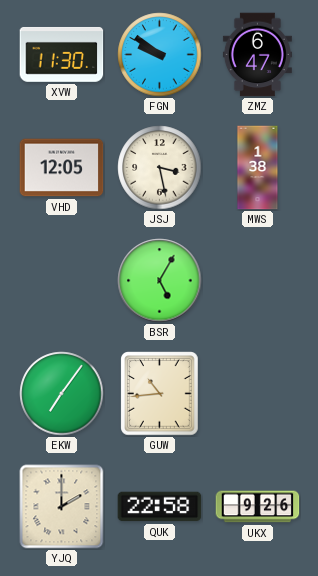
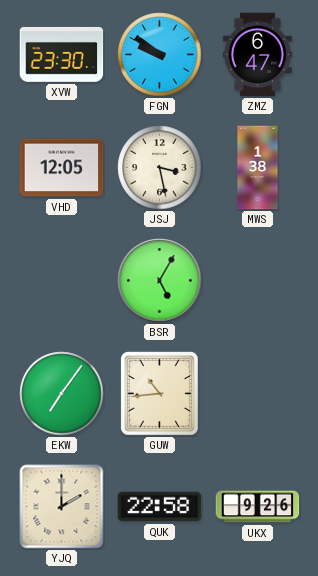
XVW: 11:30 -> 23:30 (62, 54)
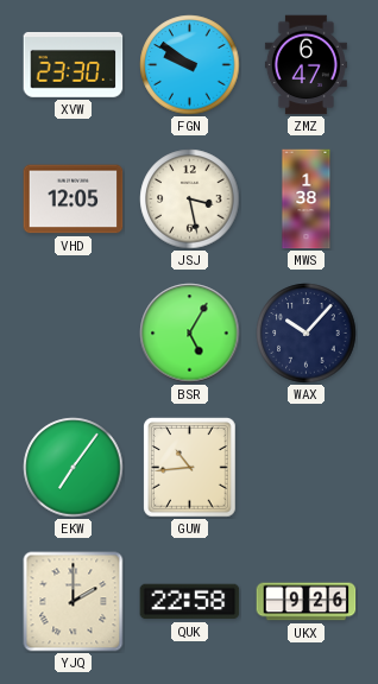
WAX: none -> 10:07 (307, 334)
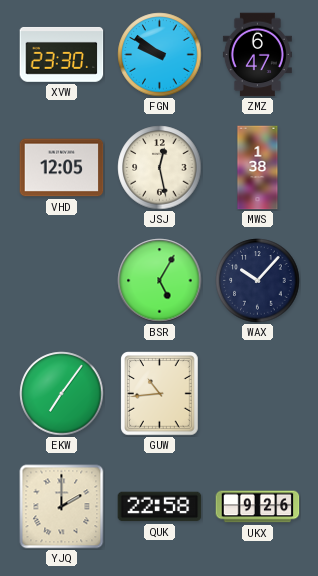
JSJ: 3:28 -> 12:28 (160, 168)
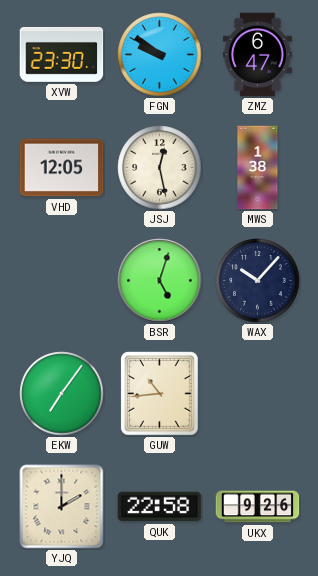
BSR: 5:05 -> 5:03 (160, 281)
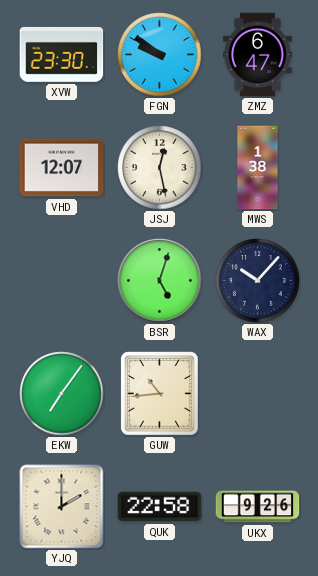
VHD: 12:05 -> 12:07 (62, 168)
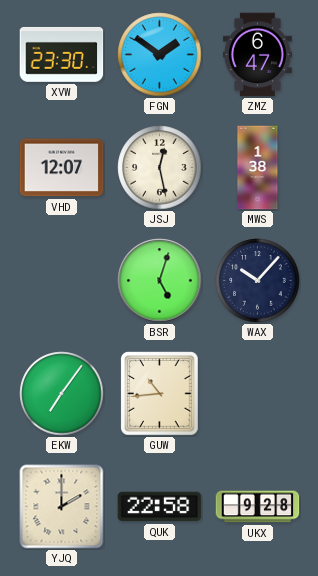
FGN: 9:51 -> 1:51 (160, 55)
UKX: 9:26 -> 9:28 (258, 507)
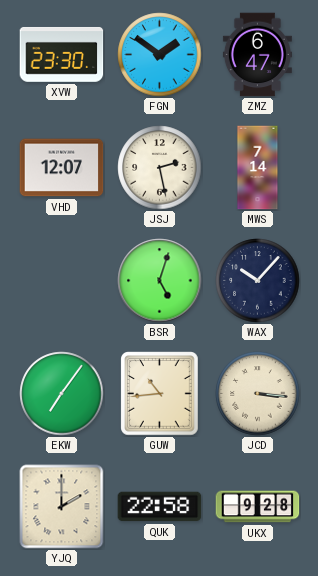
JSJ: 12:28 -> 2:28 (160, 168)
MWS: 1:38 -> 7:14 (258, 168)
JCD: none -> 3:16 (258, 394)
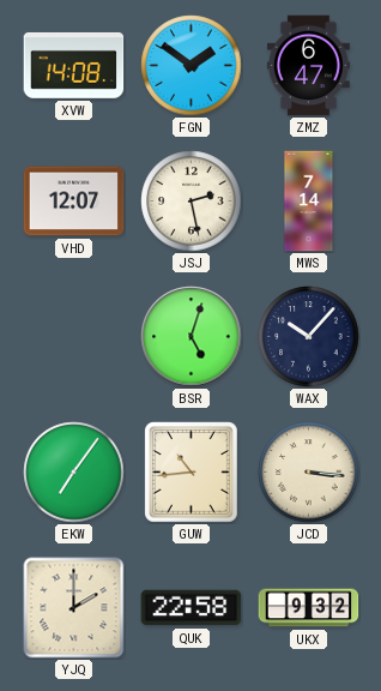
XVW: 23:30 -> 14:08 (74, 65)
UKX: 9:28 -> 9:32 (309, 608)
